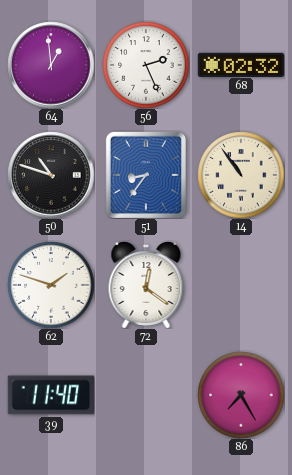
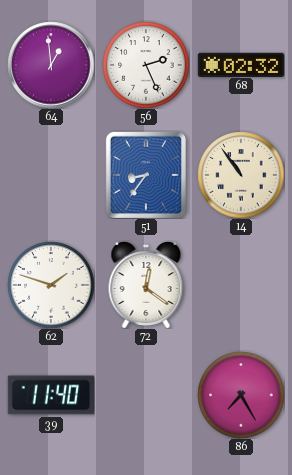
50: 10:48 -> none (51, 175)
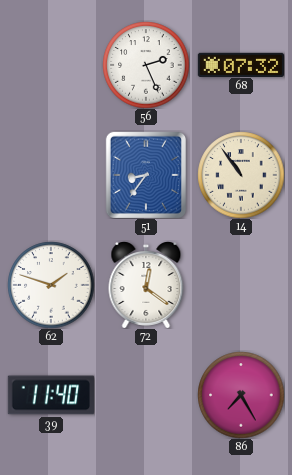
64: 12:59 -> none (51, 65)
68: 02:32 -> 07:32 (241, 64)
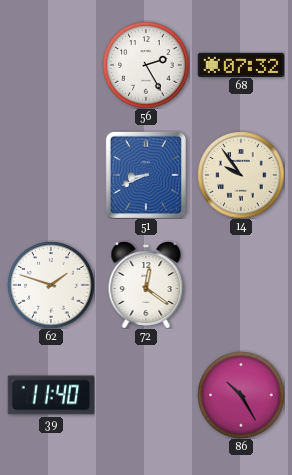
56: 2:26 -> 2:25 (146, 65)
51: 8:36 -> 8:41 (146, 175)
14: 10:54 -> 9:54 (241, 175)
86: 7:25 -> 10:25 (241, 395)
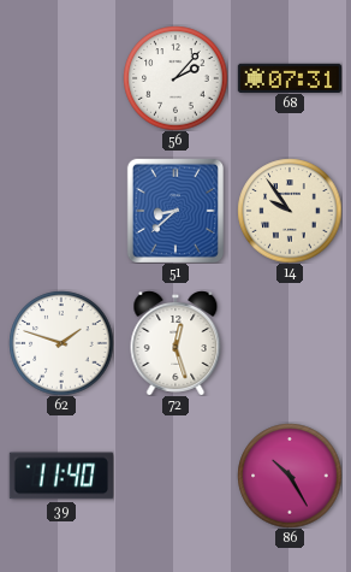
56: 2:25 -> 2:07 (175, 78)
68: 07:32 -> 07:31 (290, 77)
51: 8:41 -> 8:38 (175, 211)
72: 12:21 -> 12:27 (175, 343)
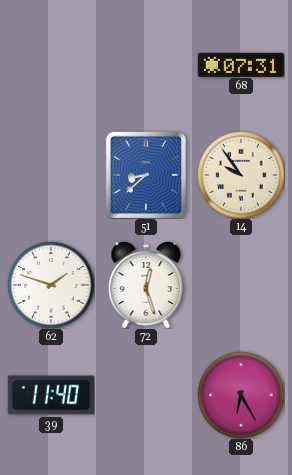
56: 2:07 -> none (175, 78)
86: 10:25 -> 6:25 (241, 395)
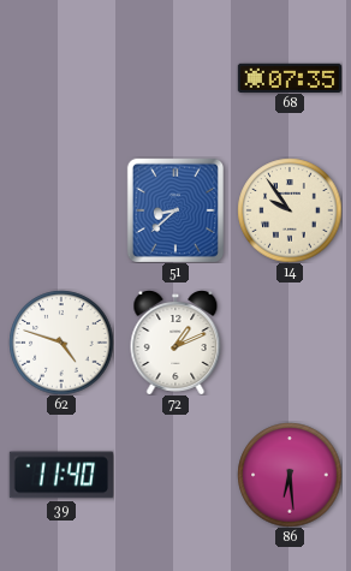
68: 07:31 -> 07:35 (290, 77)
62: 1:48 -> 4:48 (61, 343)
72: 12:27 -> 1:11 (175, 343)
86: 6:25 -> 6:29 (290, 475)
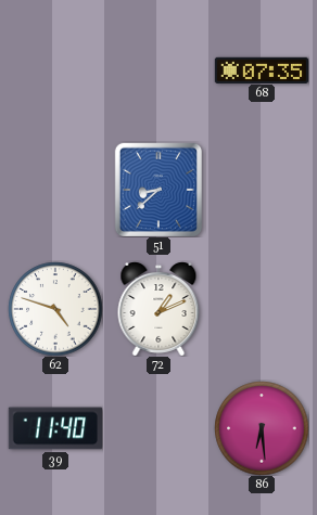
14: 9:54 -> none (290, 210)
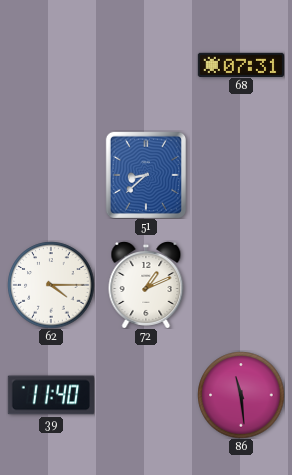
68: 07:35 -> 07:31 (241, 64)
62: 4:48 -> 4:15 (51, 285)
86: 6:29 -> 11:29 (241, 395)
